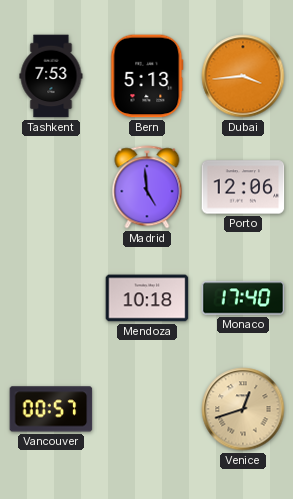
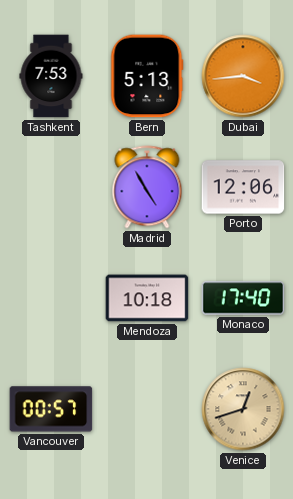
Madrid: 4:59 -> 4:55 (147, 187)
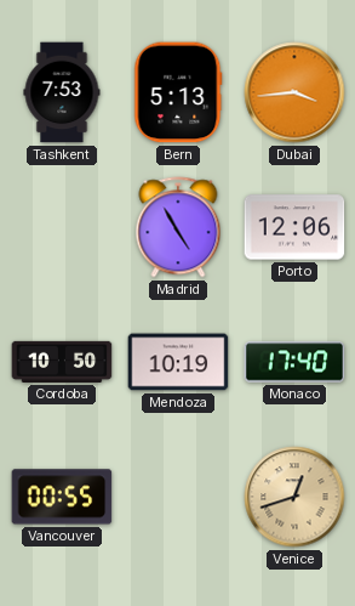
Cordoba: none -> 10:50 (62, 362)
Mendoza: 10:18 -> 10:19 (178, 362)
Vancouver: 00:57 -> 00:55 (62, 497)
